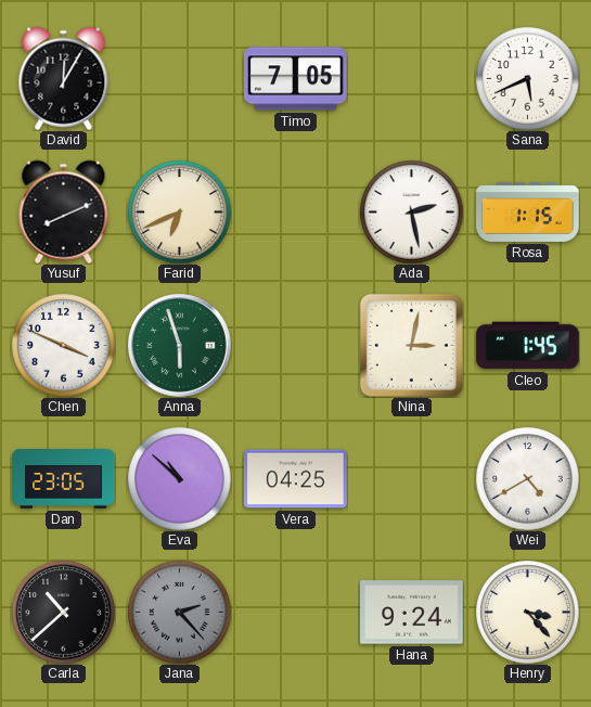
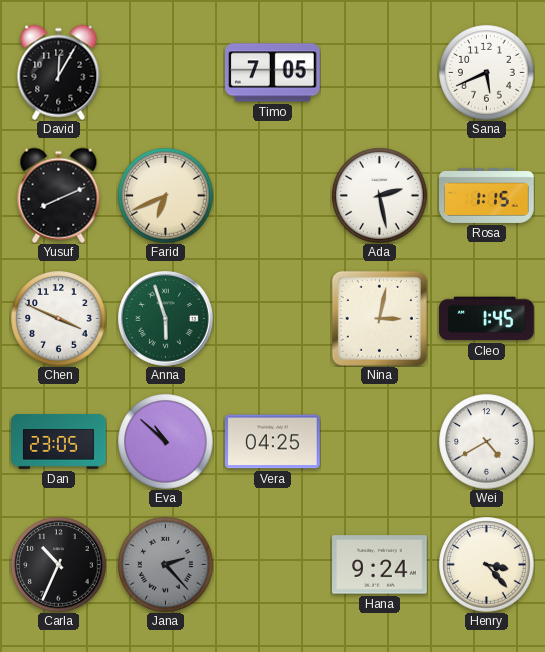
Carla: 10:38 -> 10:34 (58, 564)
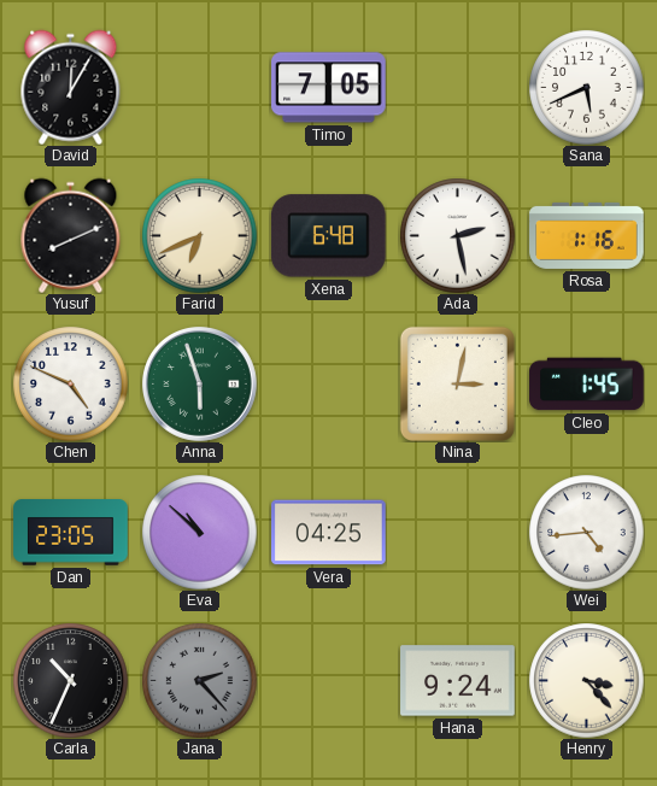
Xena: none -> 6:48 (328, 236)
Rosa: 1:15 -> 1:16 (587, 235)
Chen: 3:49 -> 4:49 (70, 383)
Wei: 4:40 -> 4:44 (586, 532)
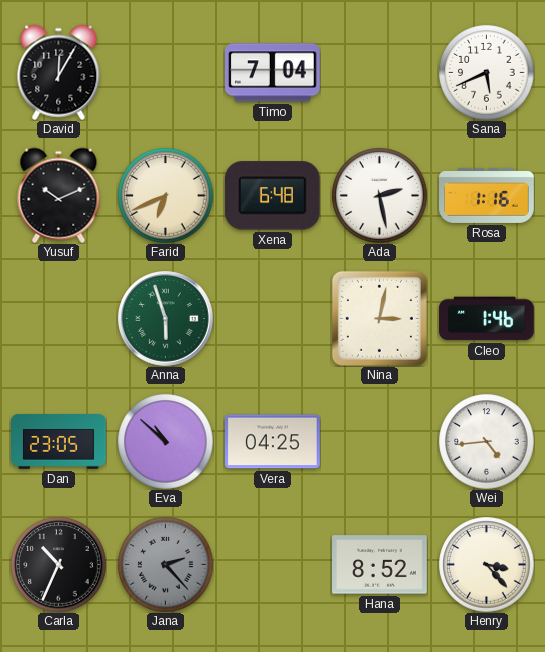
Timo: 7:05 -> 7:04 (273, 73)
Yusuf: 8:11 -> 10:11 (59, 195)
Chen: 4:49 -> none (70, 383)
Cleo: 1:45 -> 1:46 (487, 319)
Hana: 9:24 -> 8:52 (380, 565)
